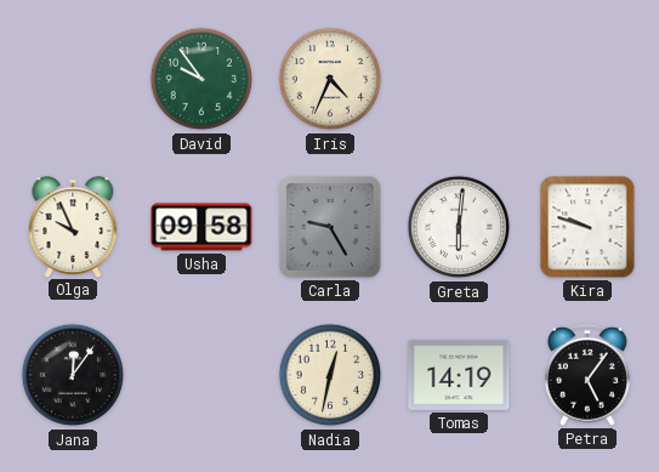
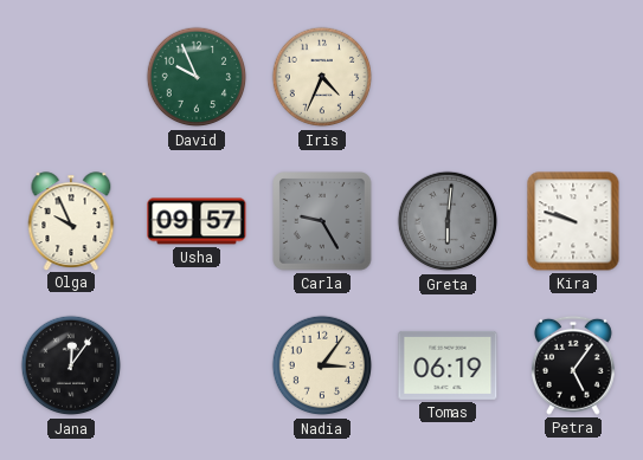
David: 9:54 -> 9:56 (197, 77)
Usha: 09:58 -> 09:57 (197, 221)
Greta dial: white -> grey (448, 221)
Nadia: 12:32 -> 3:06 (322, 365)
Tomas: 14:19 -> 06:19 (448, 365)
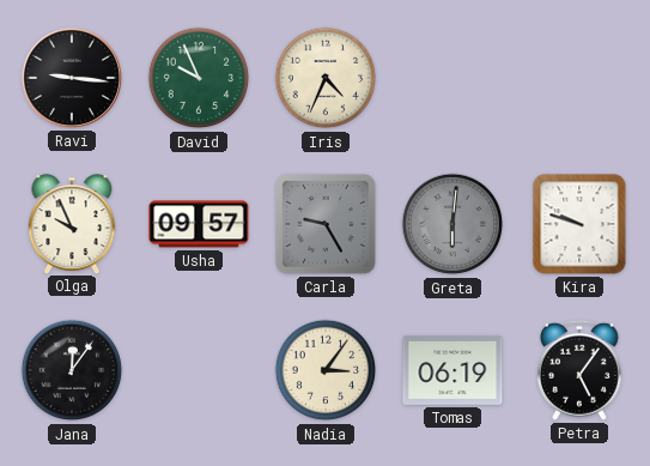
Ravi: none -> 9:16 (72, 78)
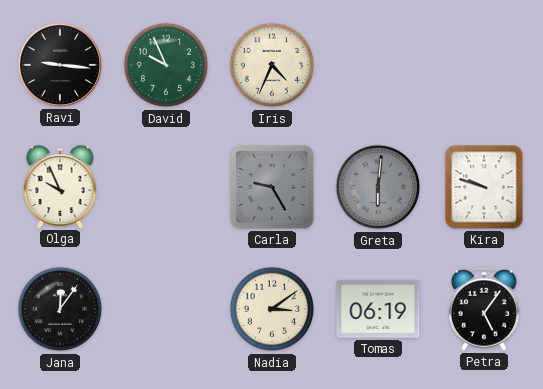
Usha: 09:57 -> none (199, 224)
Nadia: 3:06 -> 3:09 (272, 309)
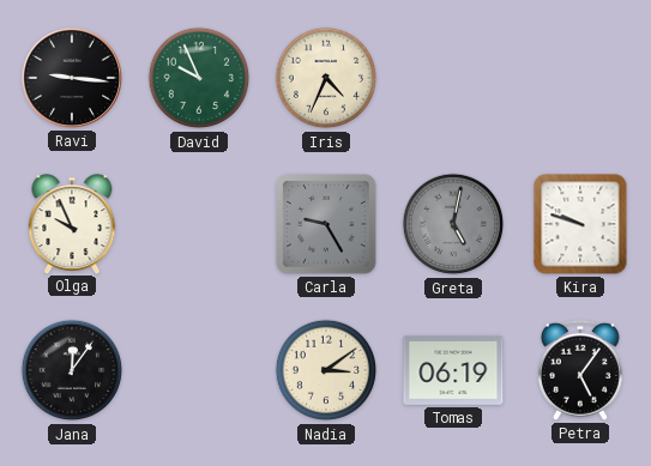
Greta: 6:01 -> 5:02 (453, 224)
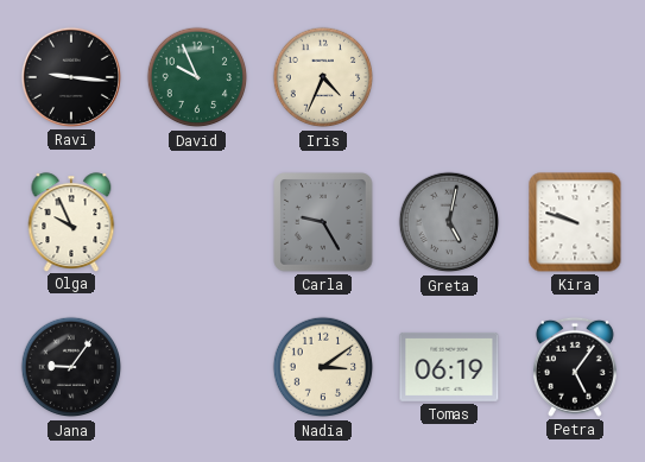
Jana: 12:06 -> 9:06 (71, 367)
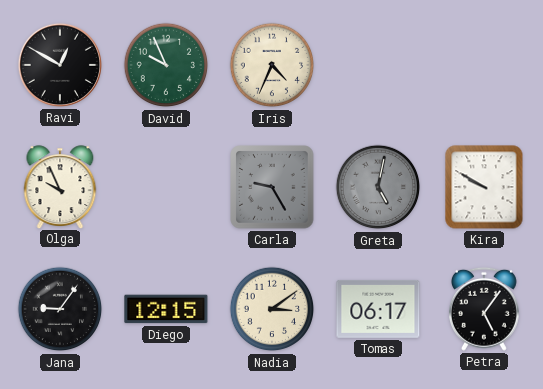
Ravi: 9:16 -> 12:50 (60, 65)
Kira: 9:48 -> 9:50 (484, 187)
Diego: none -> 12:15 (166, 309)
Tomas: 06:19 -> 06:17 (378, 309)
